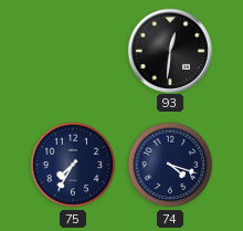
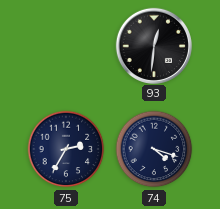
75: 7:35 -> 2:35 (66, 149)
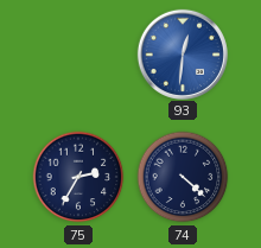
93 dial: black -> blue (182, 53)
74: 4:18 -> 4:22 (183, 177)
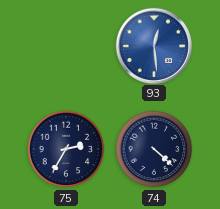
93: 12:31 -> 12:29 (153, 45)
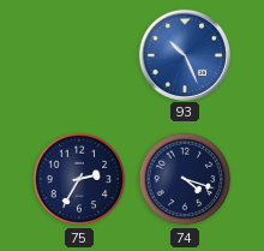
93: 12:29 -> 10:26 (184, 54)
74: 4:22 -> 4:18 (185, 179)
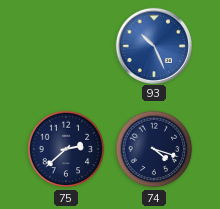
75: 2:35 -> 2:38 (66, 149)
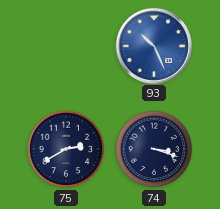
75: 2:38 -> 2:40 (66, 149)
74: 4:18 -> 3:18 (154, 149)
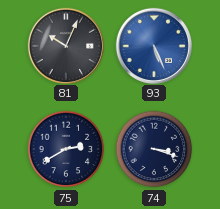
81: none -> 10:04 (65, 45)
93: 10:26 -> 5:26 (153, 45)
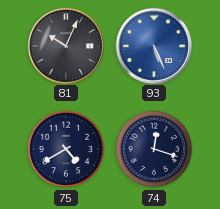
75: 2:40 -> 4:40 (66, 149)
74: 3:18 -> 12:18 (154, 149)
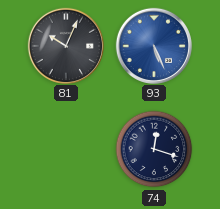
75: 4:40 -> none (66, 149)
